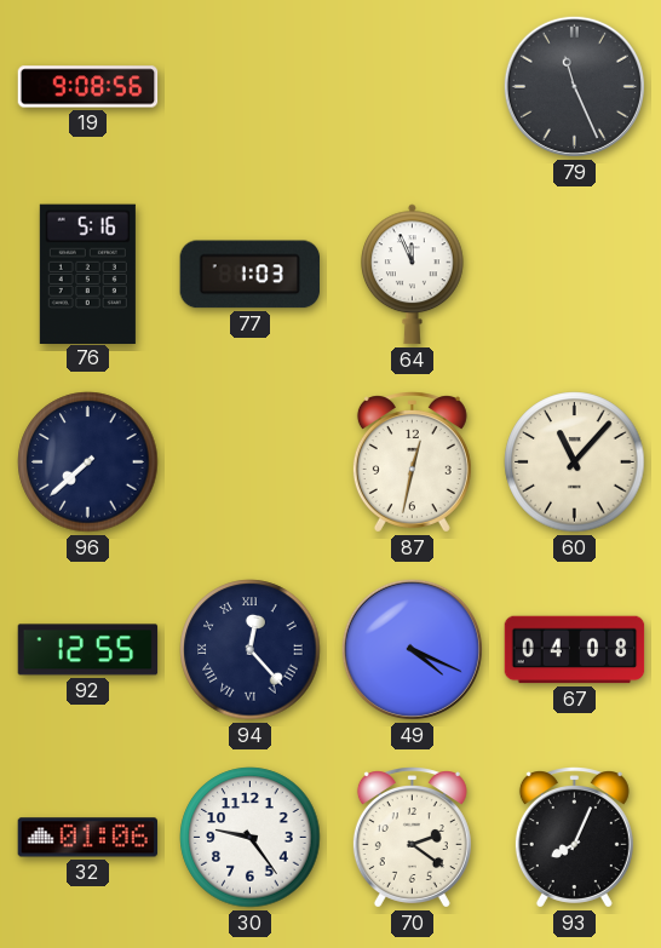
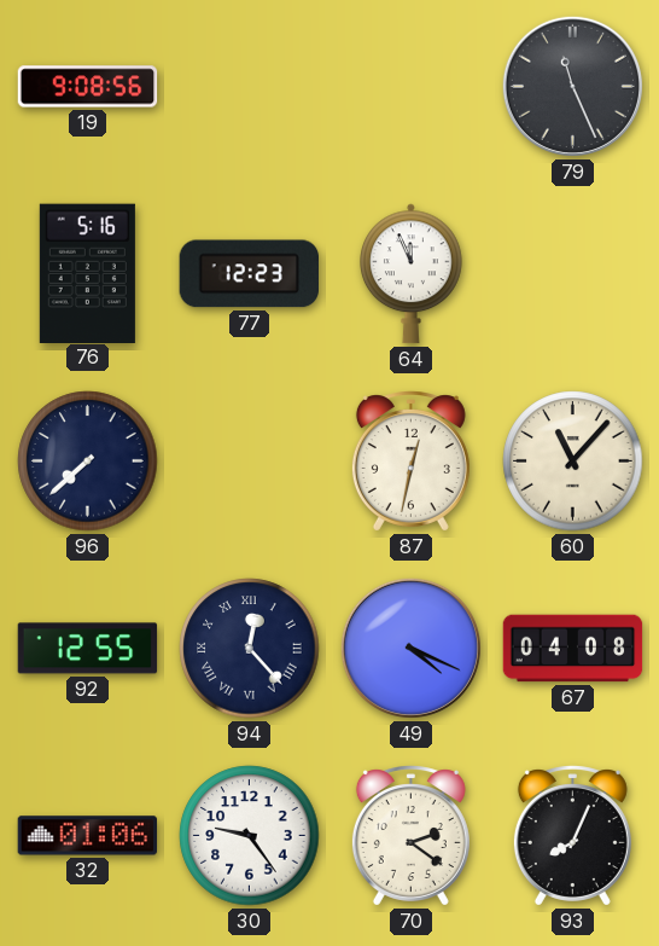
77: 1:03 -> 12:23 (249, 274)
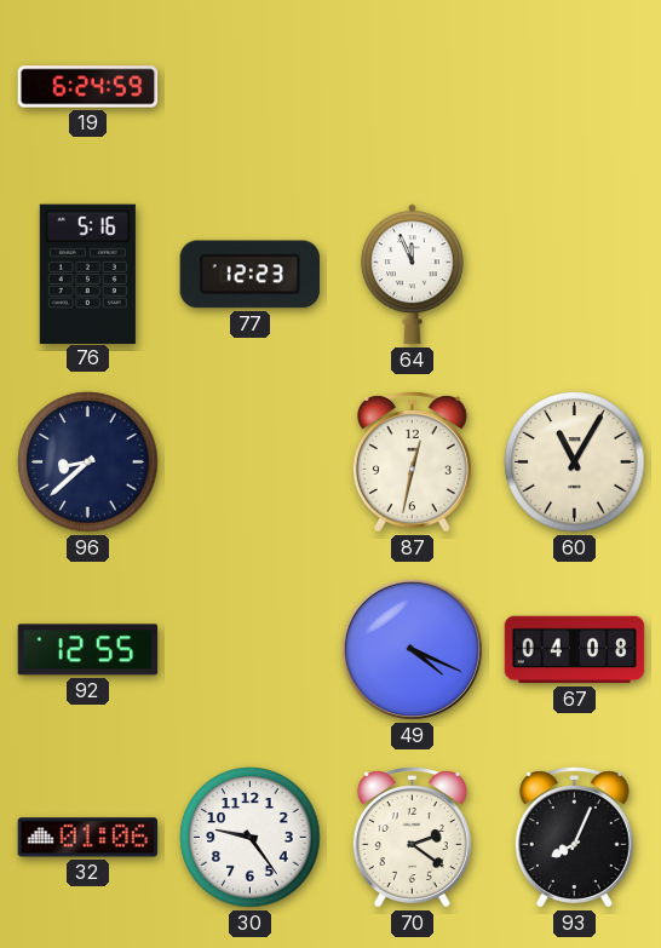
19: 9:08 -> 6:24 (88, 87)
79: 11:26 -> none (572, 86)
96: 7:38 -> 8:38 (88, 462)
60: 11:07 -> 11:05 (575, 462)
94: 12:23 -> none (250, 649)
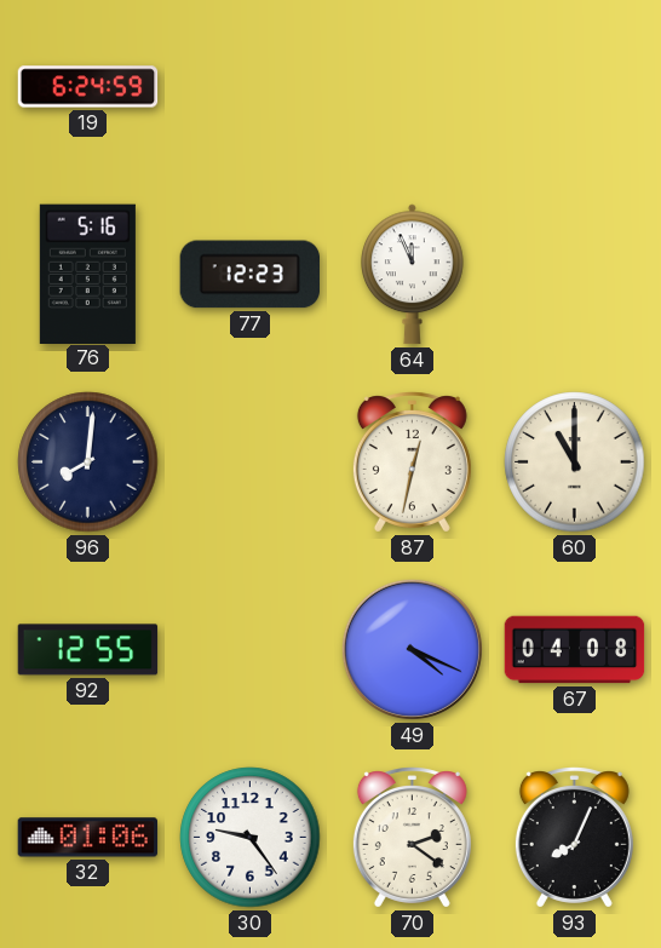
96: 8:38 -> 8:01 (88, 462)
60: 11:05 -> 11:00 (575, 462)
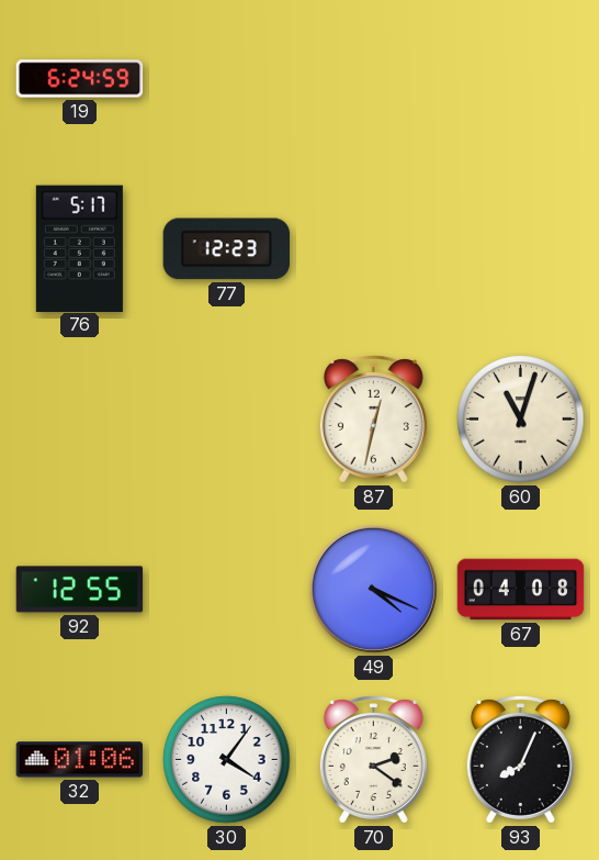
76: 5:16 -> 5:17 (79, 248)
64: 11:56 -> none (413, 275)
96: 8:01 -> none (88, 462)
60: 11:00 -> 11:03 (521, 420)
30: 9:24 -> 4:06 (227, 760)
